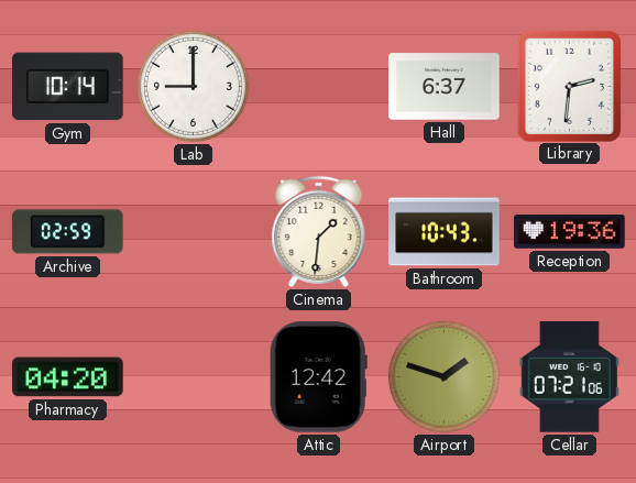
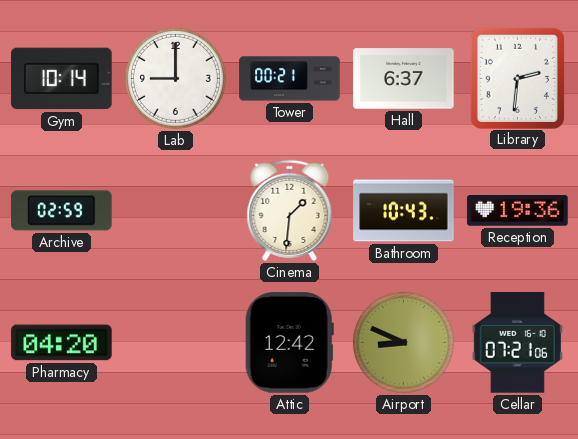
Tower: none -> 00:21 (290, 79)
Airport: 1:48 -> 8:49 (403, 342)
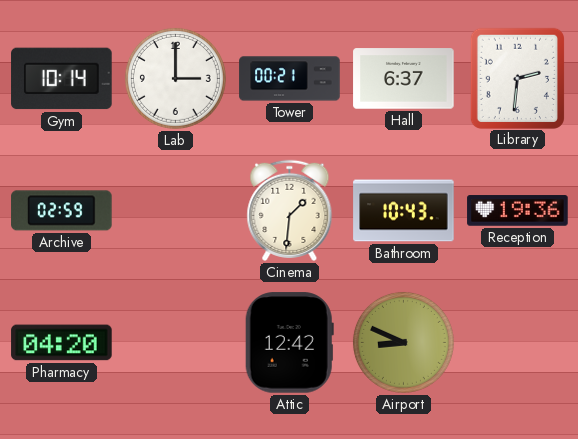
Lab: 9:00 -> 3:00 (175, 78)
Cellar: 07:21 -> none (517, 343)
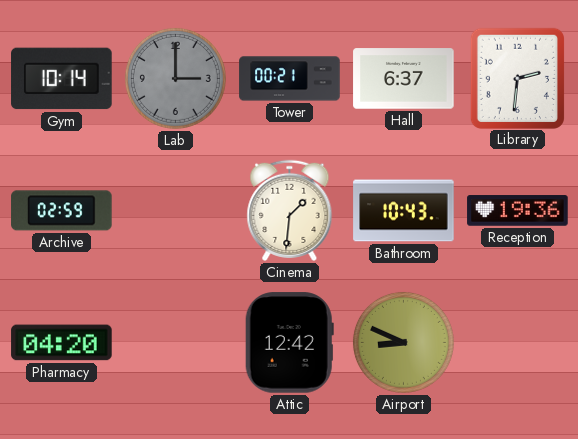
Lab dial: white -> grey (175, 78)
